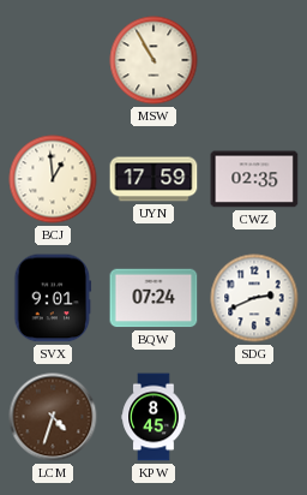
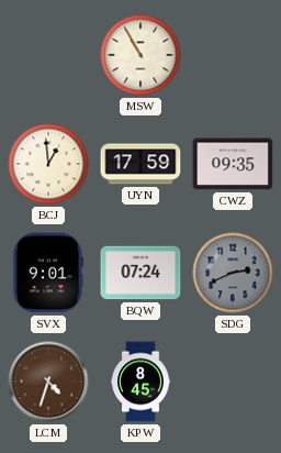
CWZ: 02:35 -> 09:35 (233, 164)
SDG dial: white -> grey (233, 273)
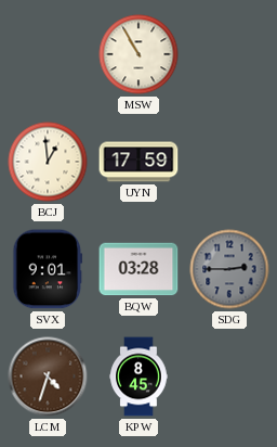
CWZ: 09:35 -> none (233, 164)
BQW: 07:24 -> 03:28 (138, 269)
SDG: 2:41 -> 2:45 (229, 269)
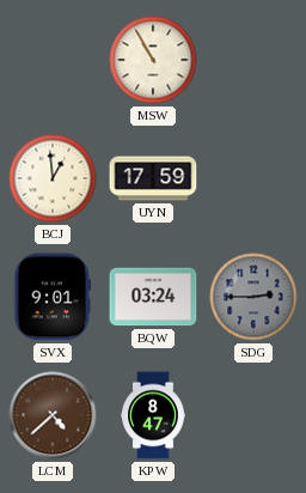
BQW: 03:28 -> 03:24 (153, 297)
LCM: 4:33 -> 4:38 (53, 415)
KPW: 8:45 -> 8:47 (153, 415)
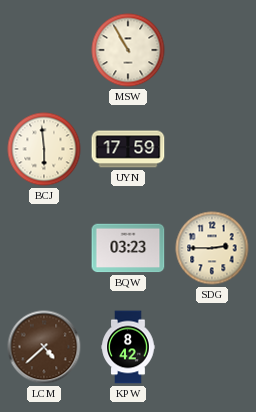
BCJ: 12:59 -> 5:59 (44, 149)
SVX: 9:01 -> none (53, 297)
BQW: 03:24 -> 03:23 (128, 248)
SDG dial: grey -> cream (212, 248)
KPW: 8:47 -> 8:42 (128, 347)
